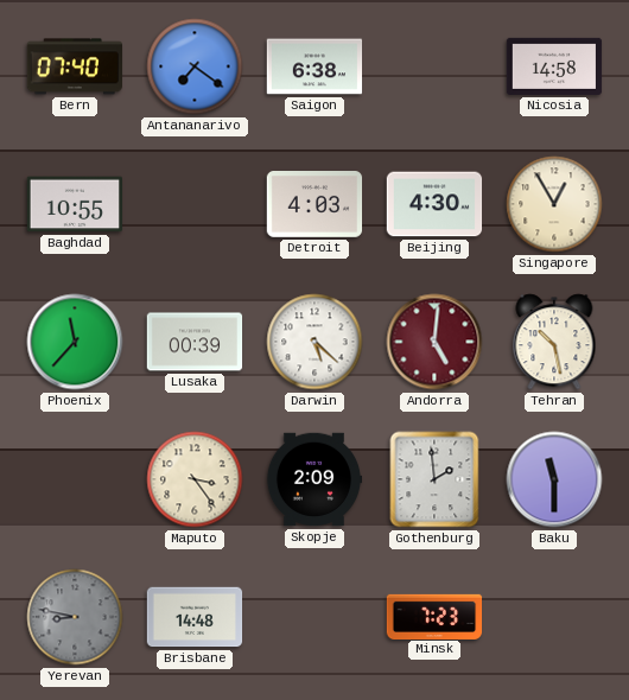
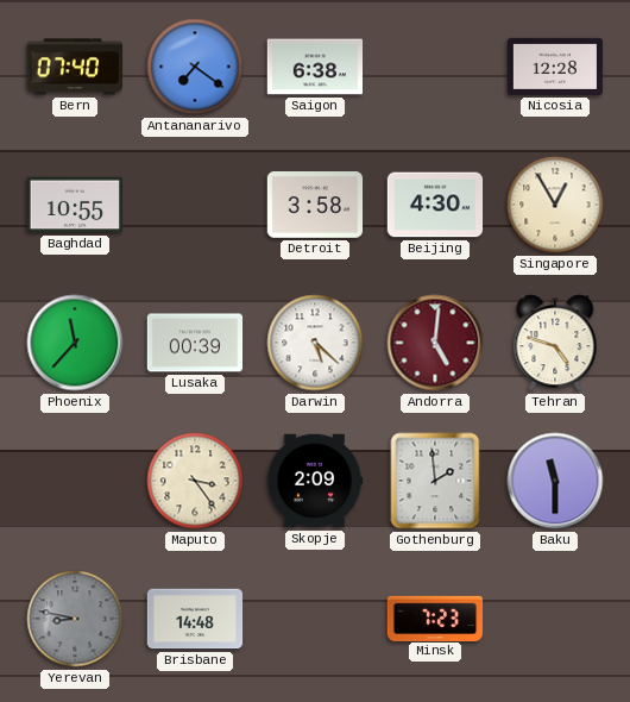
Nicosia: 14:58 -> 12:28 (555, 67)
Detroit: 4:03 -> 3:58 (315, 206)
Tehran: 10:28 -> 4:48 (555, 343)
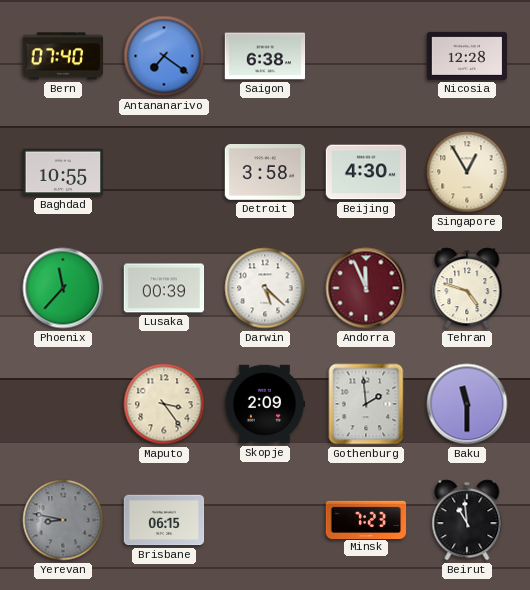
Andorra: 5:01 -> 11:56 (366, 288)
Brisbane: 14:48 -> 06:15 (164, 520)
Beirut: none -> 10:59 (467, 520)
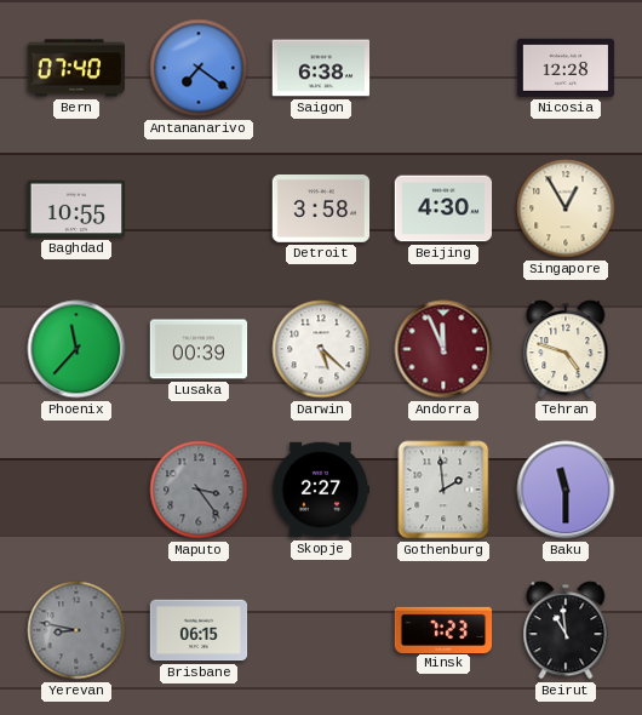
Maputo dial: cream -> grey (199, 490)
Skopje: 2:09 -> 2:27 (321, 490)
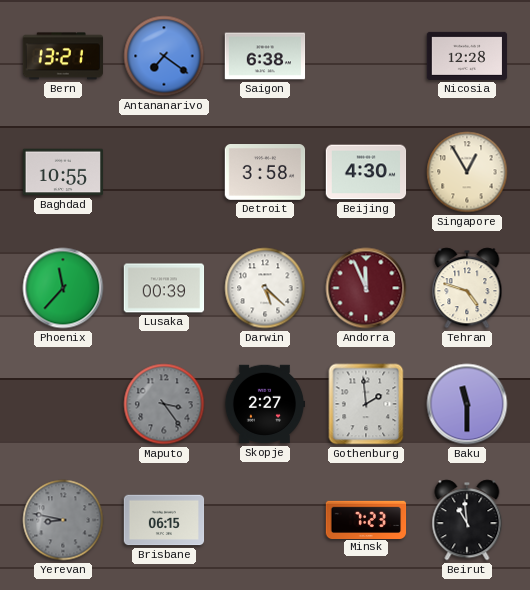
Bern: 07:40 -> 13:21 (62, 56)
